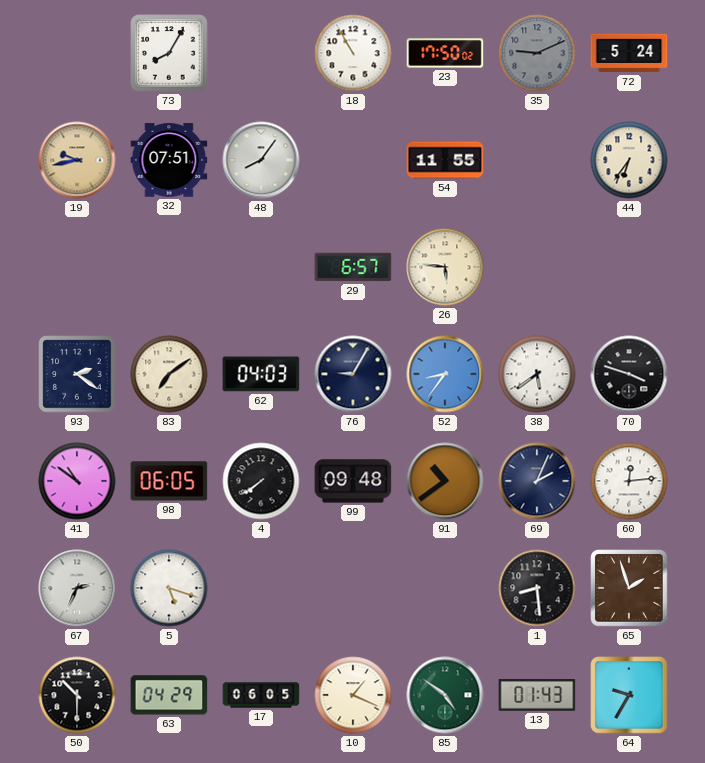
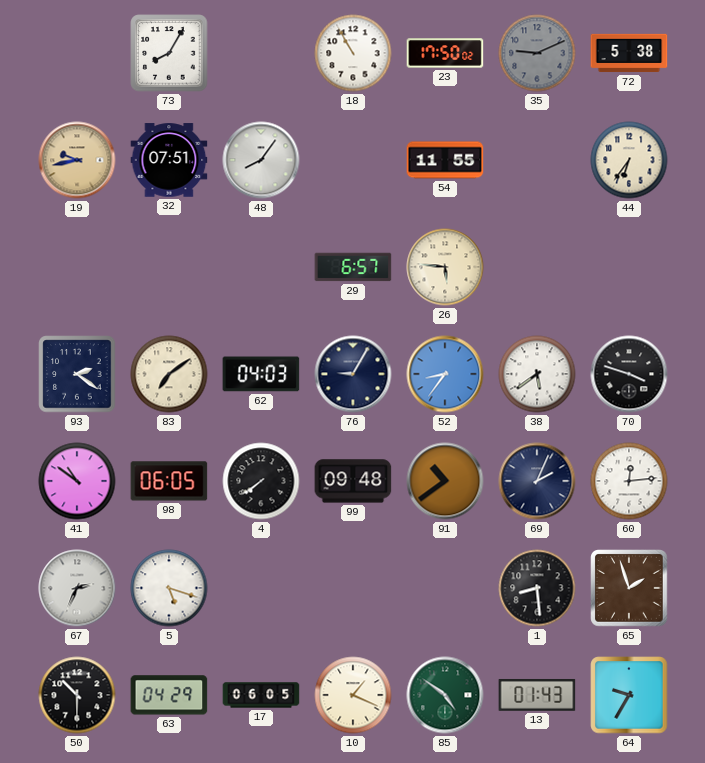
72: 5:24 -> 5:38 (629, 53)
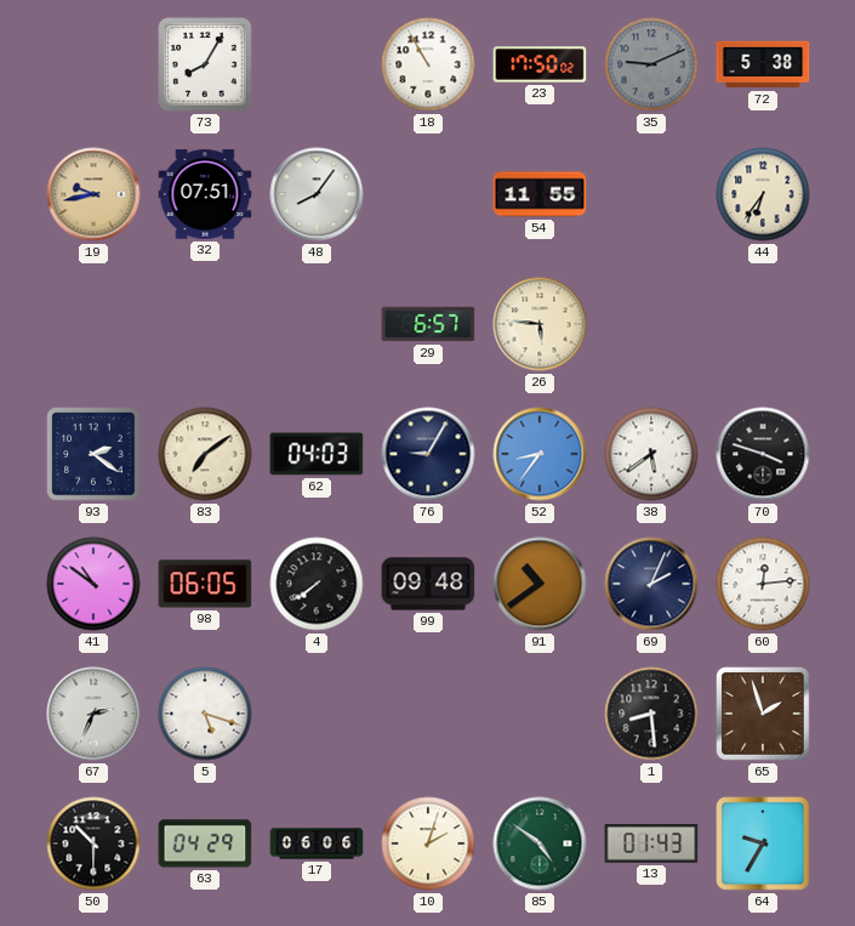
17: 06:05 -> 06:06 (317, 843)
10: 1:19 -> 2:03 (428, 843)
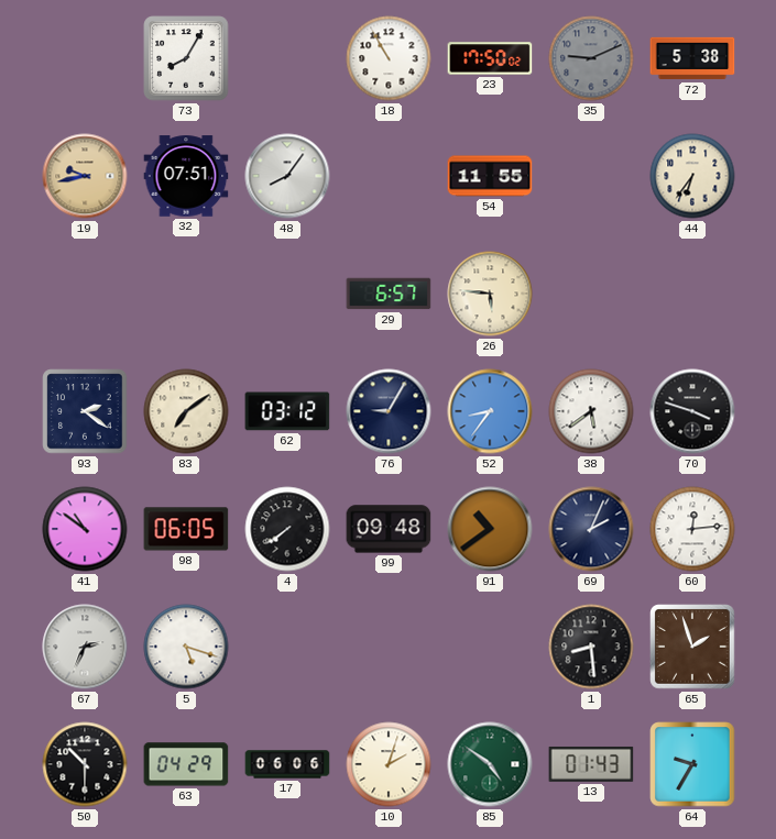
62: 04:03 -> 03:12 (287, 411)
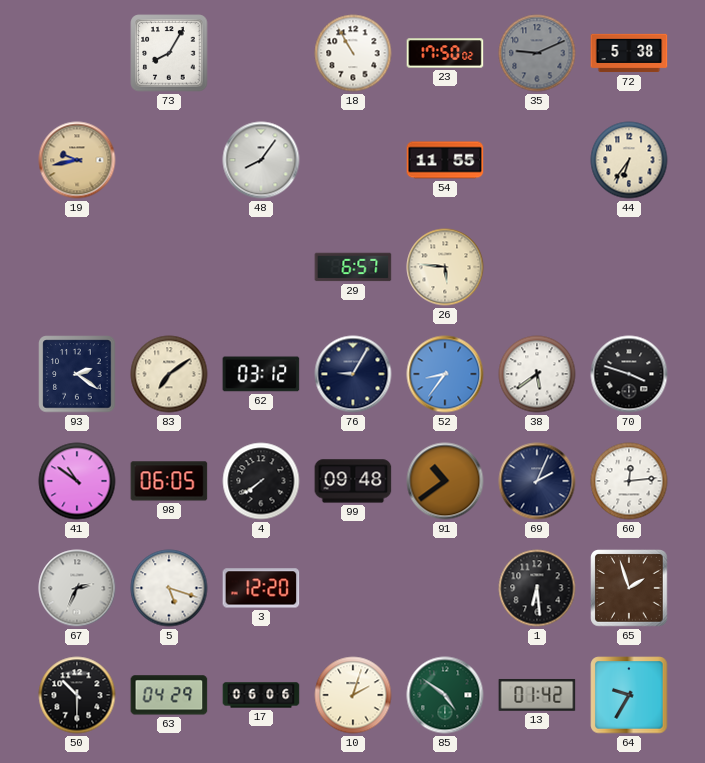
32: 07:51 -> none (186, 176)
3: none -> 12:20 (261, 588)
1: 8:29 -> 6:29 (537, 588)
13: 01:43 -> 01:42 (537, 695)
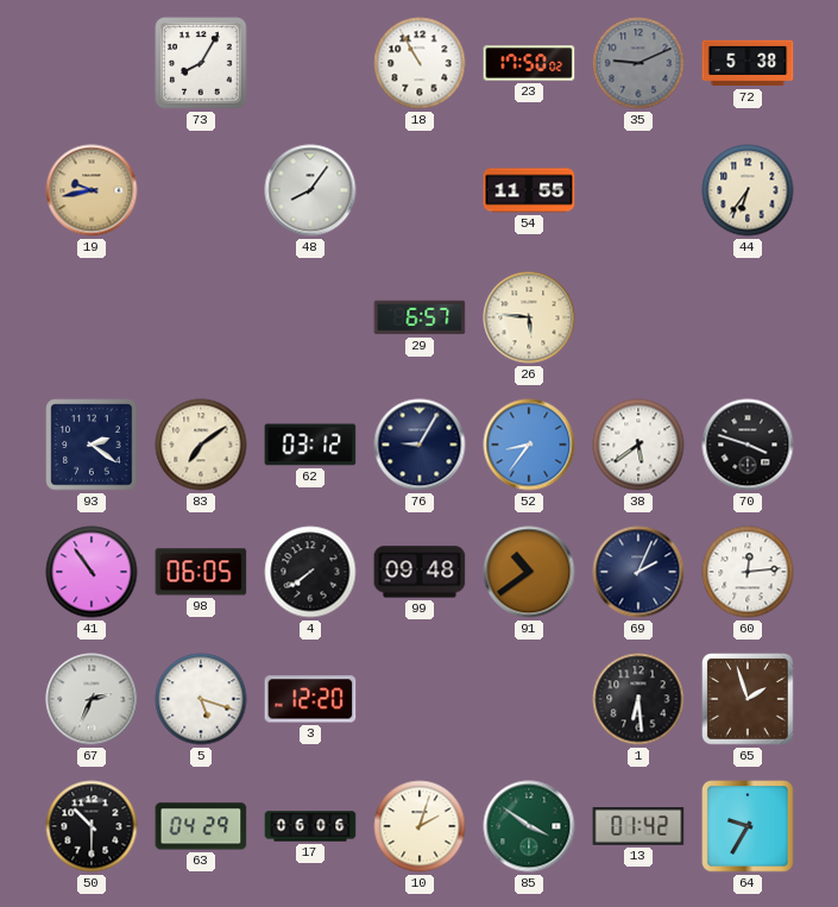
41: 10:51 -> 10:54 (92, 572)
85: 4:51 -> 3:51 (529, 826)
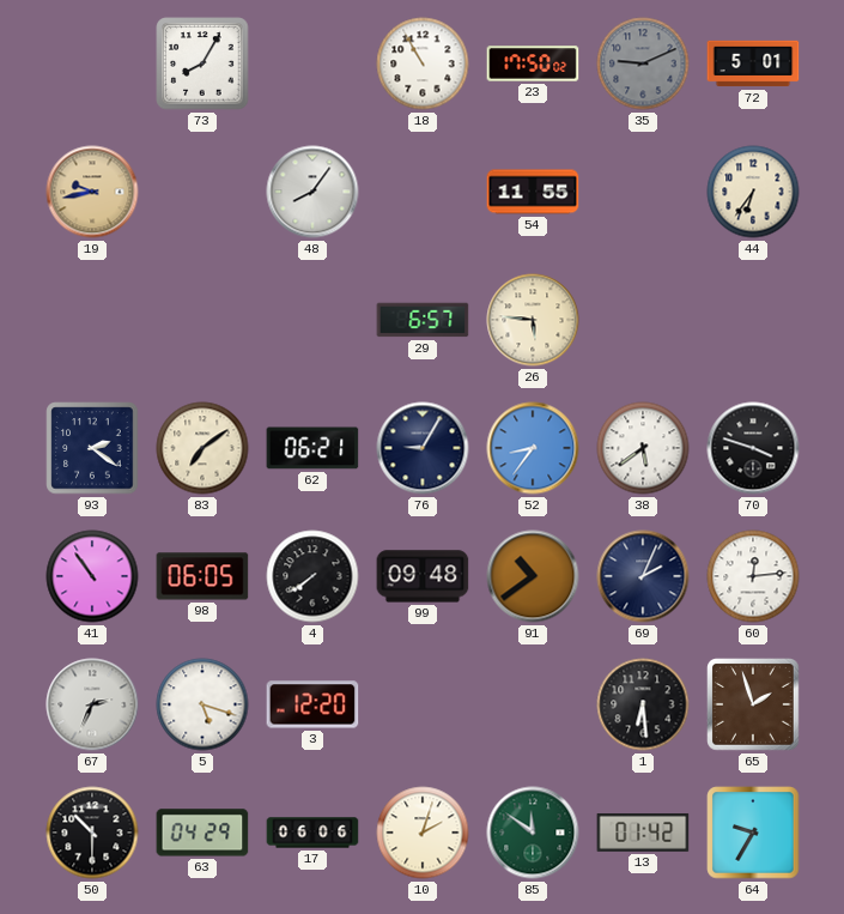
72: 5:38 -> 5:01 (753, 63)
62: 03:12 -> 06:21 (312, 448)
85: 3:51 -> 11:51 (533, 833)
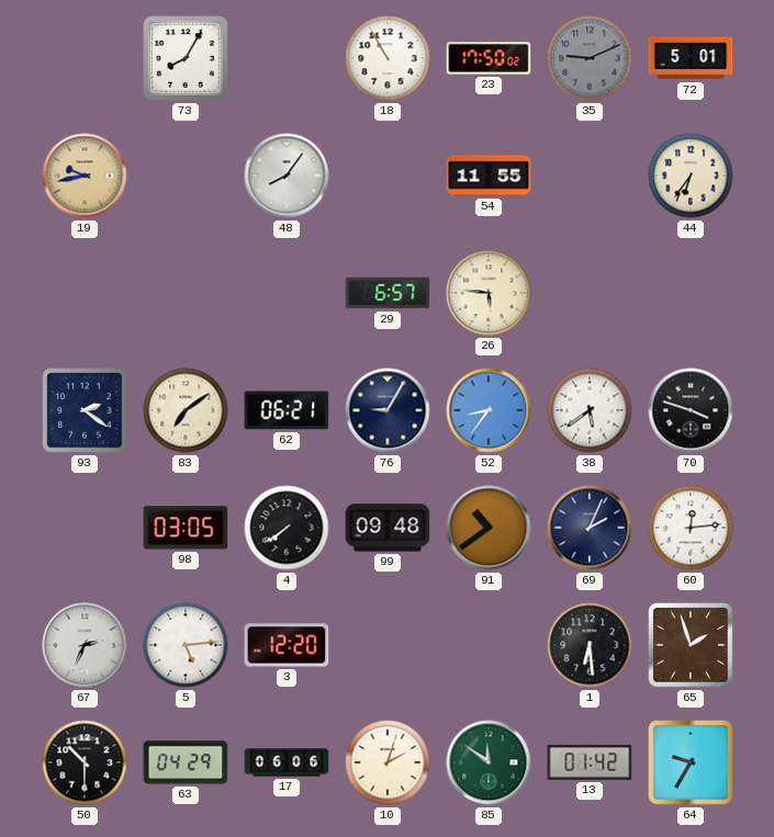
41: 10:54 -> none (92, 576)
98: 06:05 -> 03:05 (186, 528)
5: 5:18 -> 5:14 (186, 645)
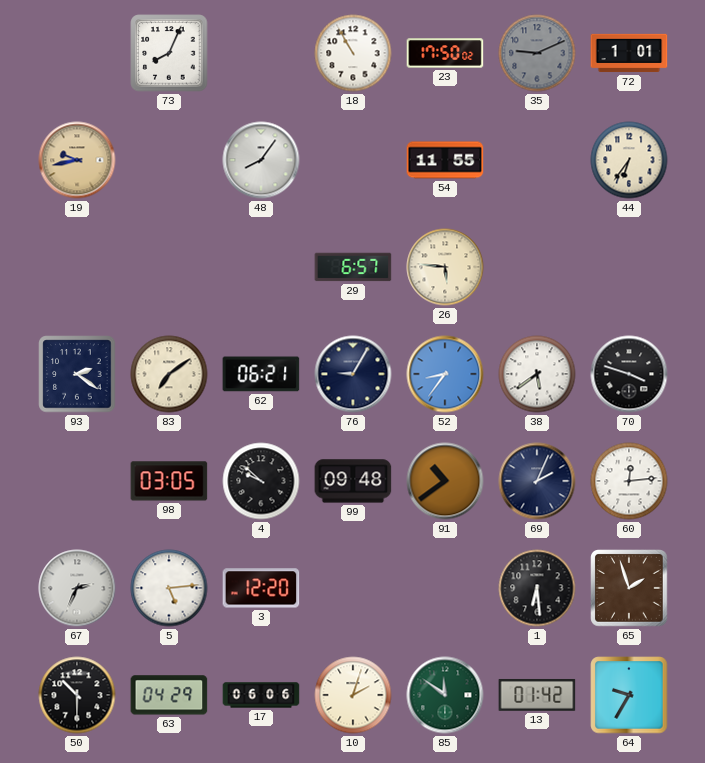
73: 8:05 -> 8:04 (169, 53)
72: 5:01 -> 1:01 (629, 53)
4: 7:39 -> 9:52 (261, 481)
